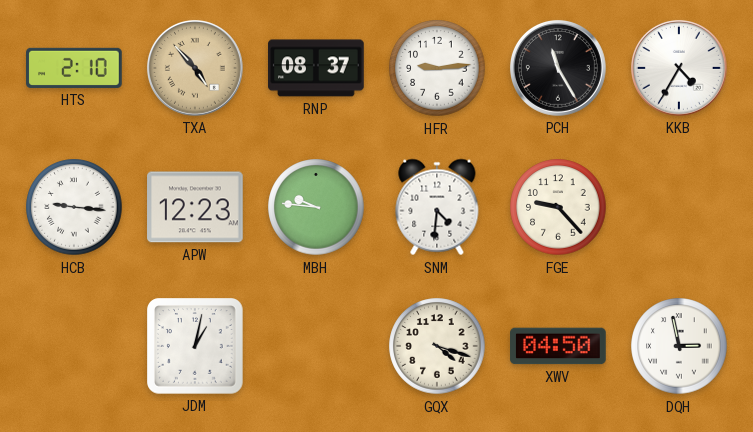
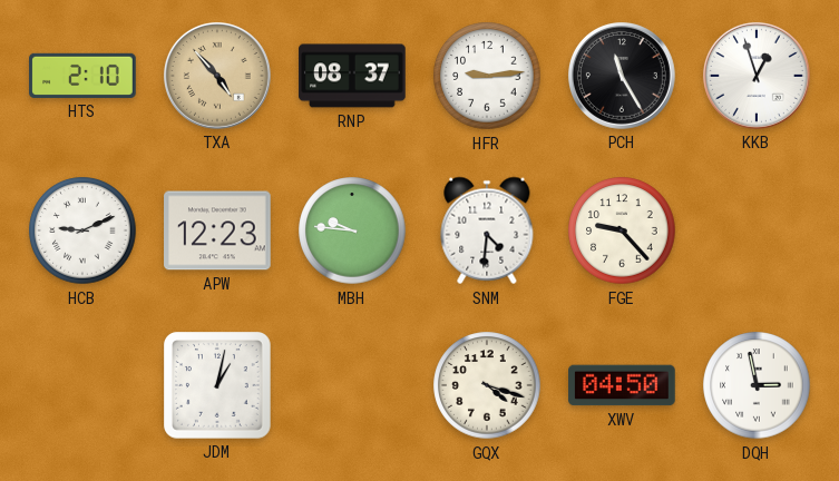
KKB: 4:35 -> 12:57 (757, 76)
HCB: 9:16 -> 9:11 (82, 230)
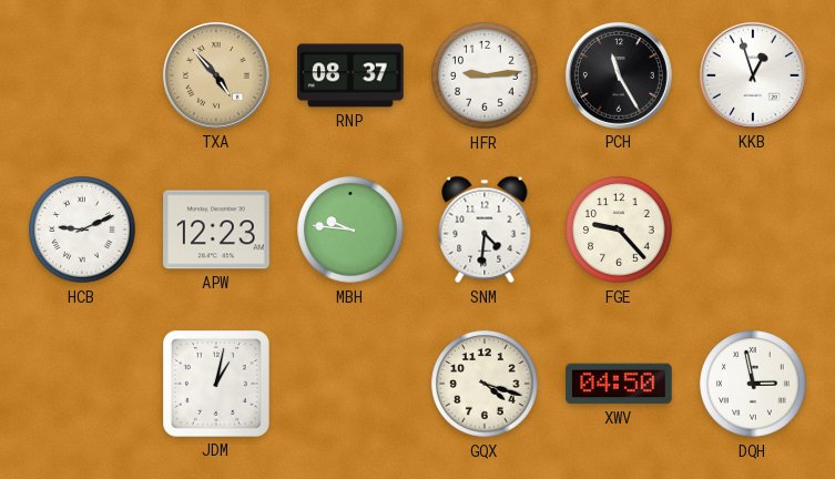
HTS: 2:10 -> none (82, 76)
